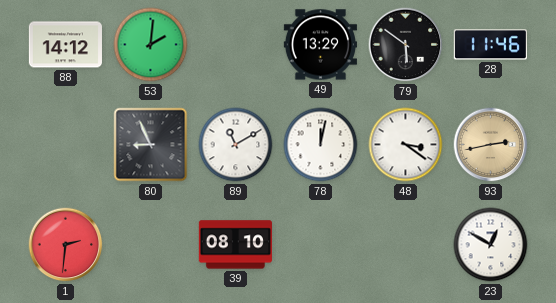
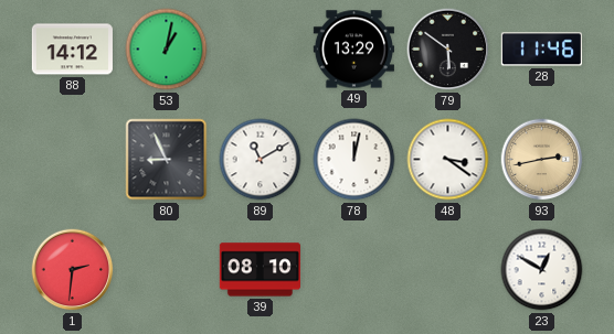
53: 2:01 -> 1:02 (167, 50)
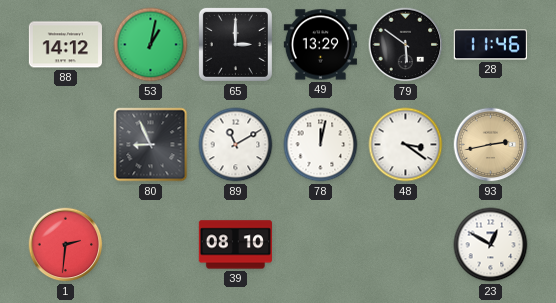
65: none -> 3:00 (235, 44)
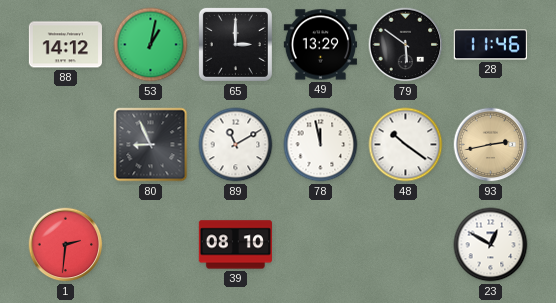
78: 12:02 -> 11:58 (321, 145)
48: 3:21 -> 10:21 (406, 145)
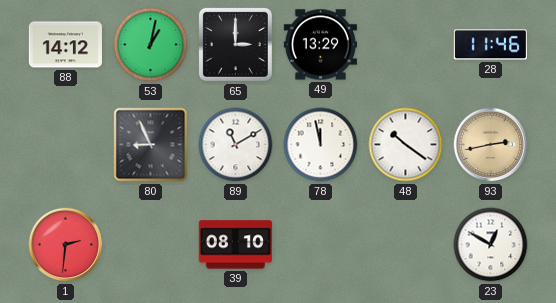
79: 5:51 -> none (406, 45)
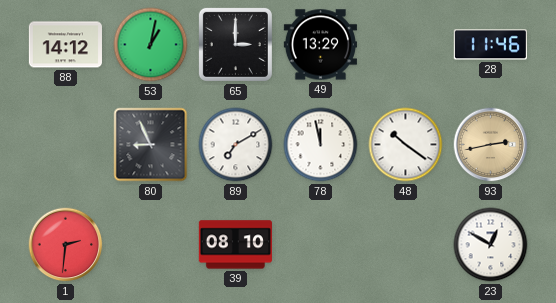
89: 11:10 -> 7:10 (236, 145)
